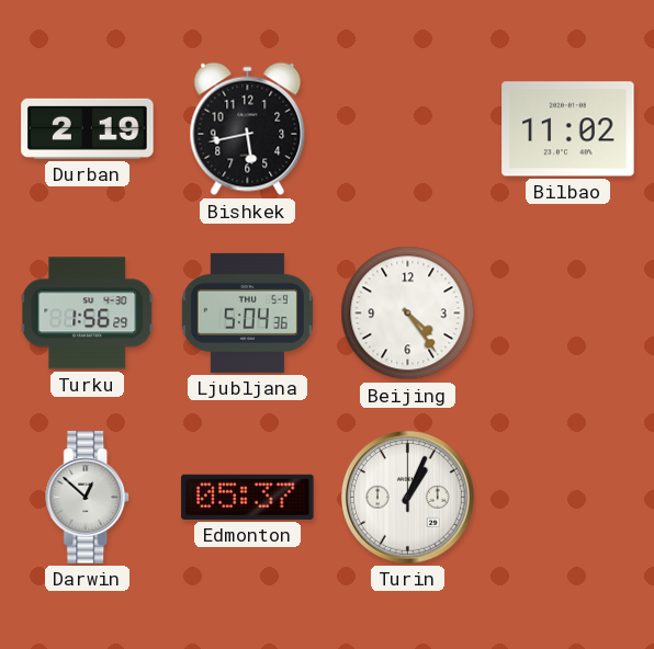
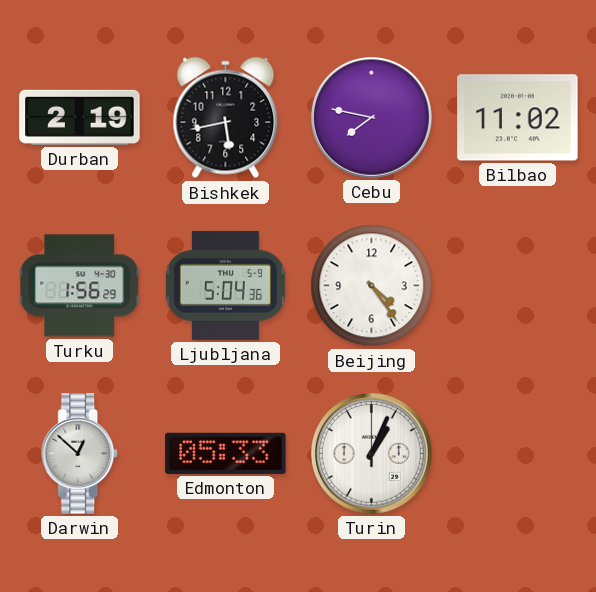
Cebu: none -> 7:47 (372, 118)
Edmonton: 05:37 -> 05:33 (226, 453)
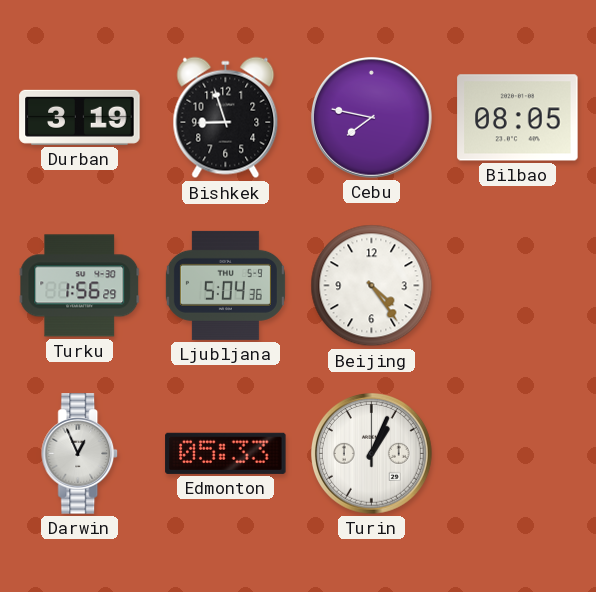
Durban: 2:19 -> 3:19 (80, 117)
Bishkek: 5:43 -> 8:57 (226, 118)
Bilbao: 11:02 -> 08:05 (518, 118)
Darwin: 12:52 -> 12:56 (80, 454)
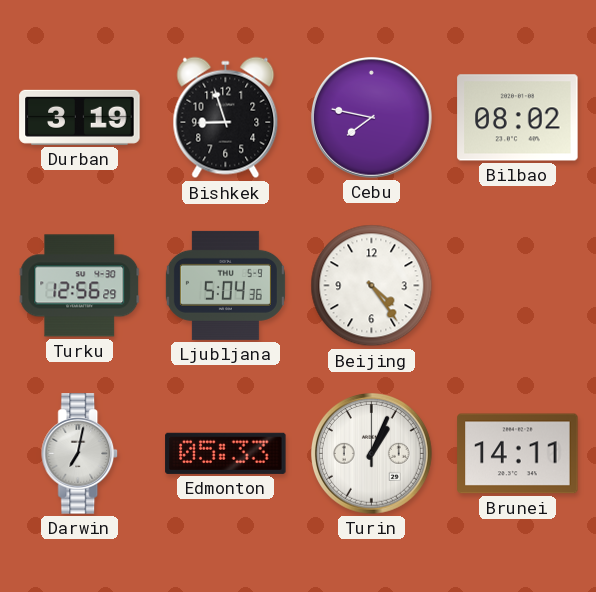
Bilbao: 08:05 -> 08:02 (518, 118)
Turku: 1:56 -> 12:56 (80, 286)
Darwin: 12:56 -> 7:02 (80, 454)
Brunei: none -> 14:11 (518, 454)
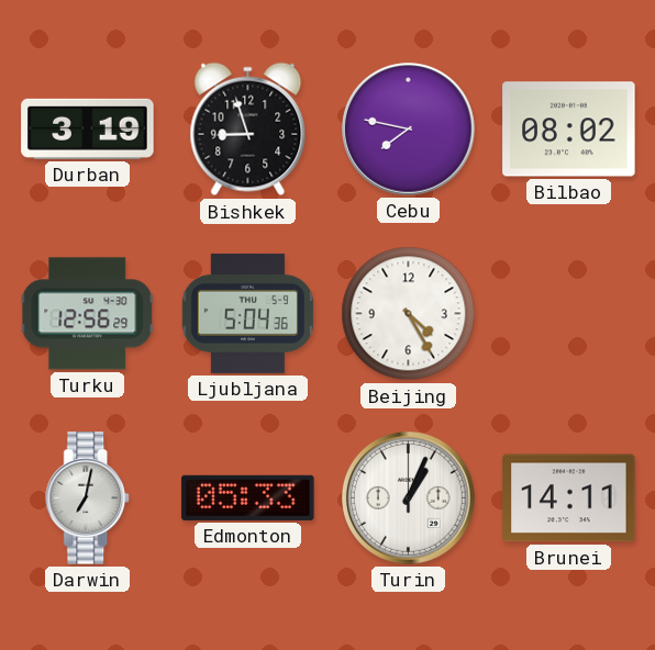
Beijing: 4:24 -> 4:25 (409, 314)
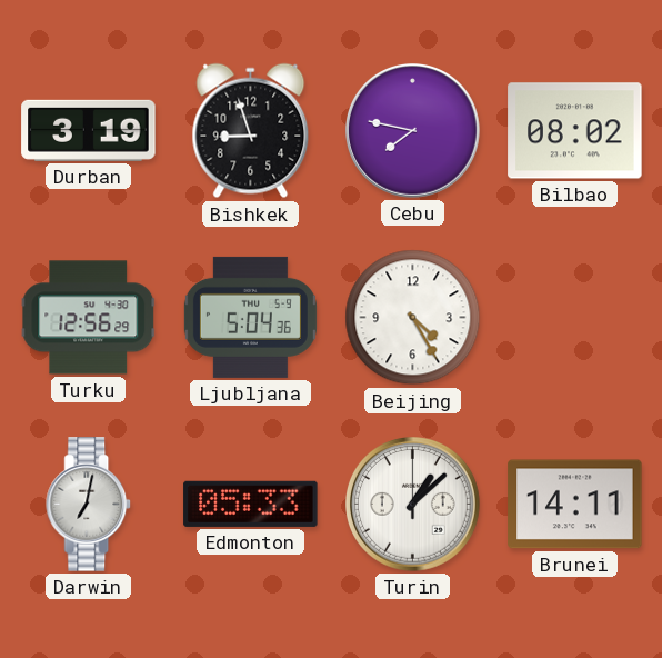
Turin: 1:04 -> 1:08 (413, 505)
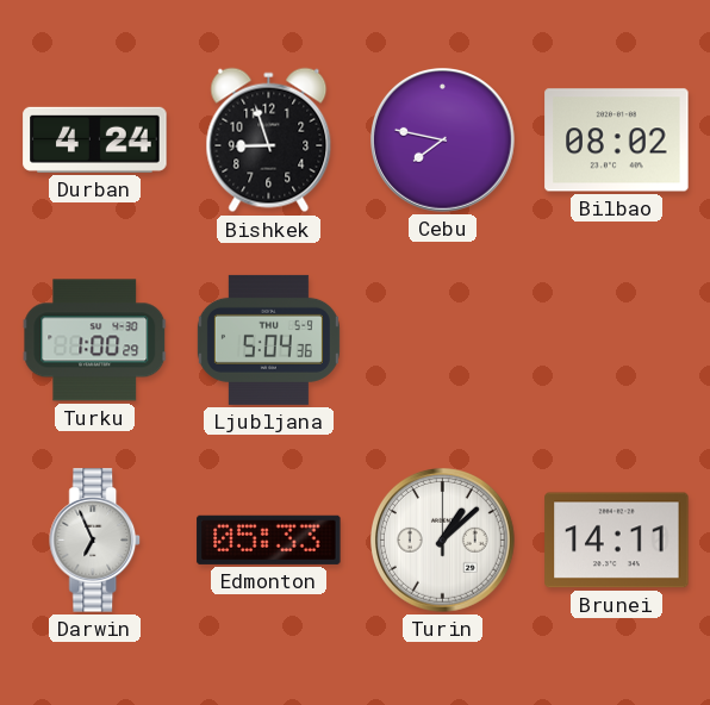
Durban: 3:19 -> 4:24 (95, 139)
Turku: 12:56 -> 1:00 (95, 341)
Beijing: 4:25 -> none (413, 318)
Darwin: 7:02 -> 6:56 (95, 541)
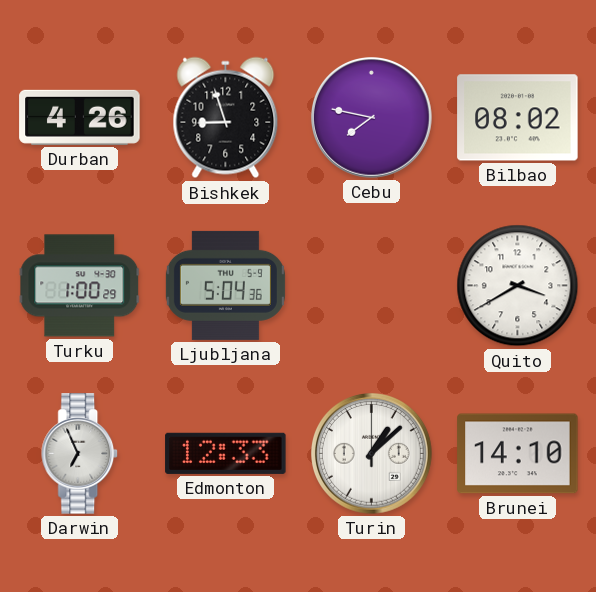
Durban: 4:24 -> 4:26 (80, 117)
Quito: none -> 3:40 (518, 286)
Edmonton: 05:33 -> 12:33 (226, 453)
Brunei: 14:11 -> 14:10 (518, 454)
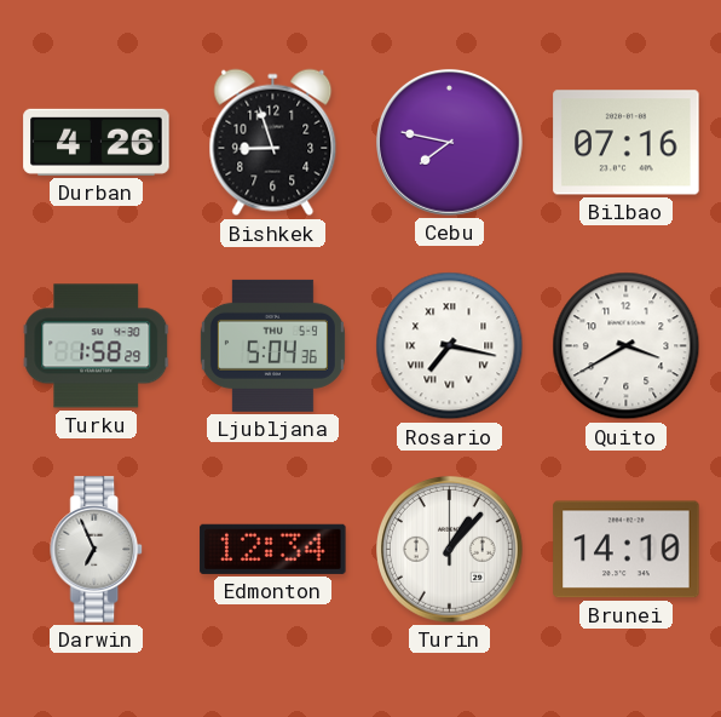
Bilbao: 08:02 -> 07:16 (627, 143)
Turku: 1:00 -> 1:58 (97, 346)
Rosario: none -> 7:17 (450, 346)
Edmonton: 12:33 -> 12:34 (273, 549)
Turin: 1:08 -> 1:07 (450, 550)
